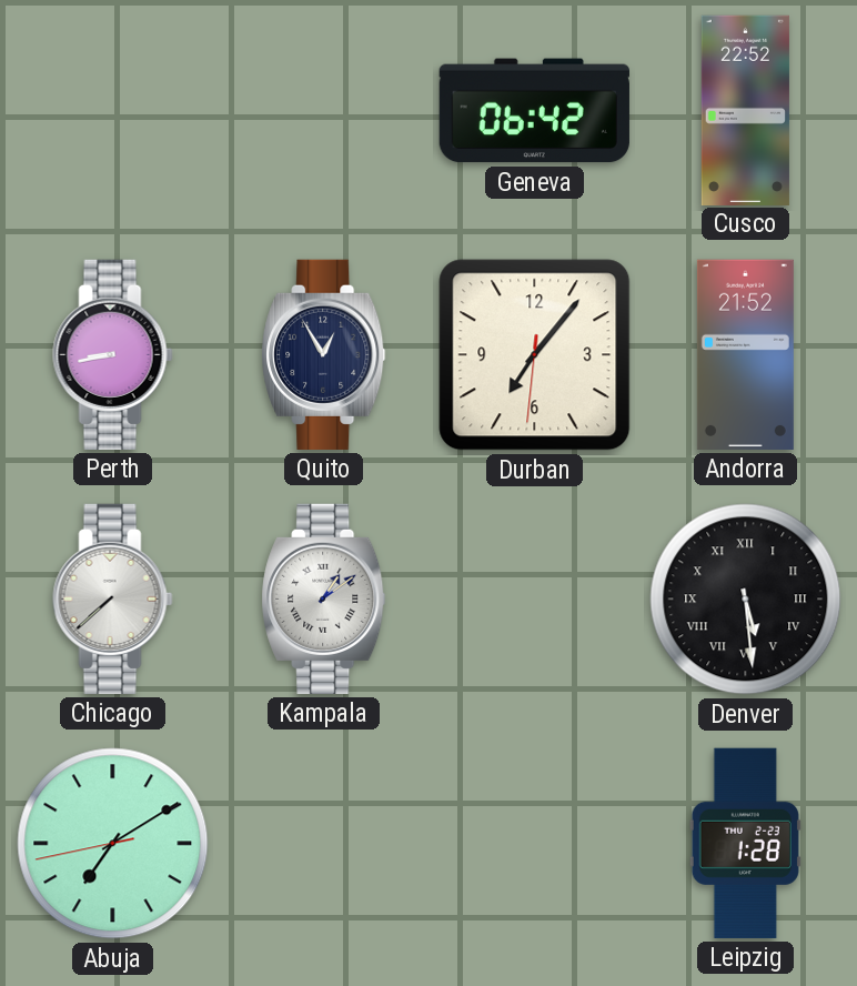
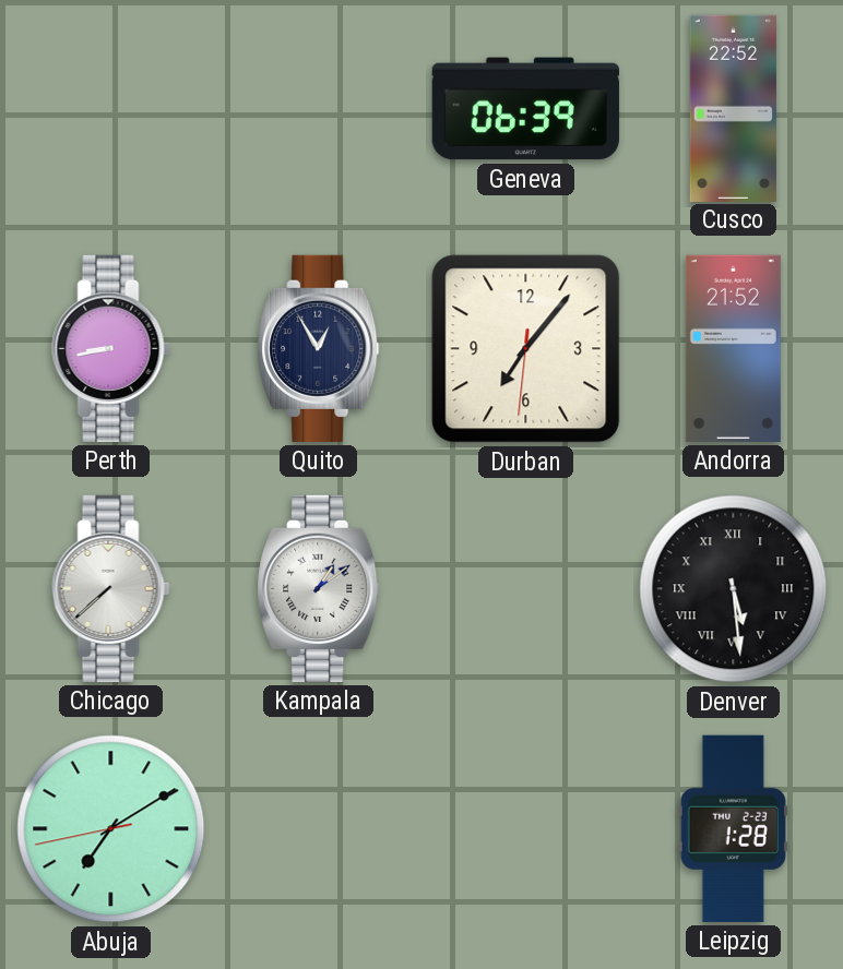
Geneva: 06:42 -> 06:39 (525, 109)
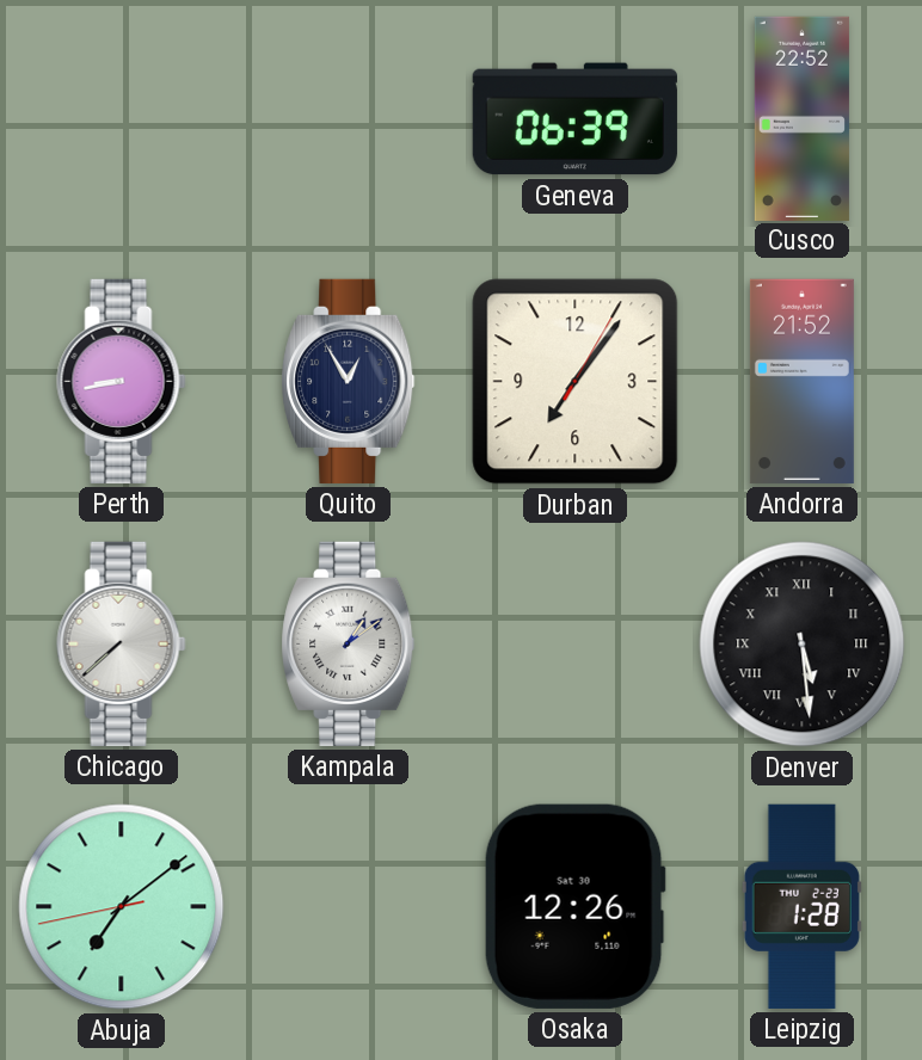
Durban: 7:06:31 -> 7:06:05 (576, 382)
Abuja: 7:09 -> 7:08 (122, 907)
Osaka: none -> 12:26 (574, 906)
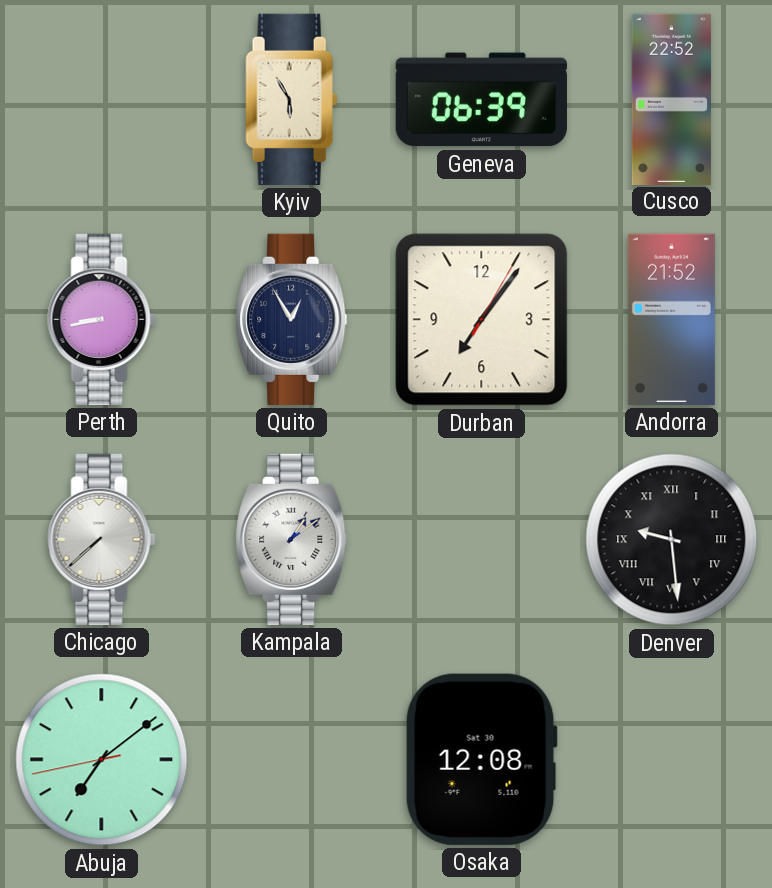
Kyiv: none -> 5:55 (292, 99)
Denver: 5:29 -> 9:29 (672, 540)
Osaka: 12:26 -> 12:08 (481, 759)
Leipzig: 1:28 -> none (801, 906)
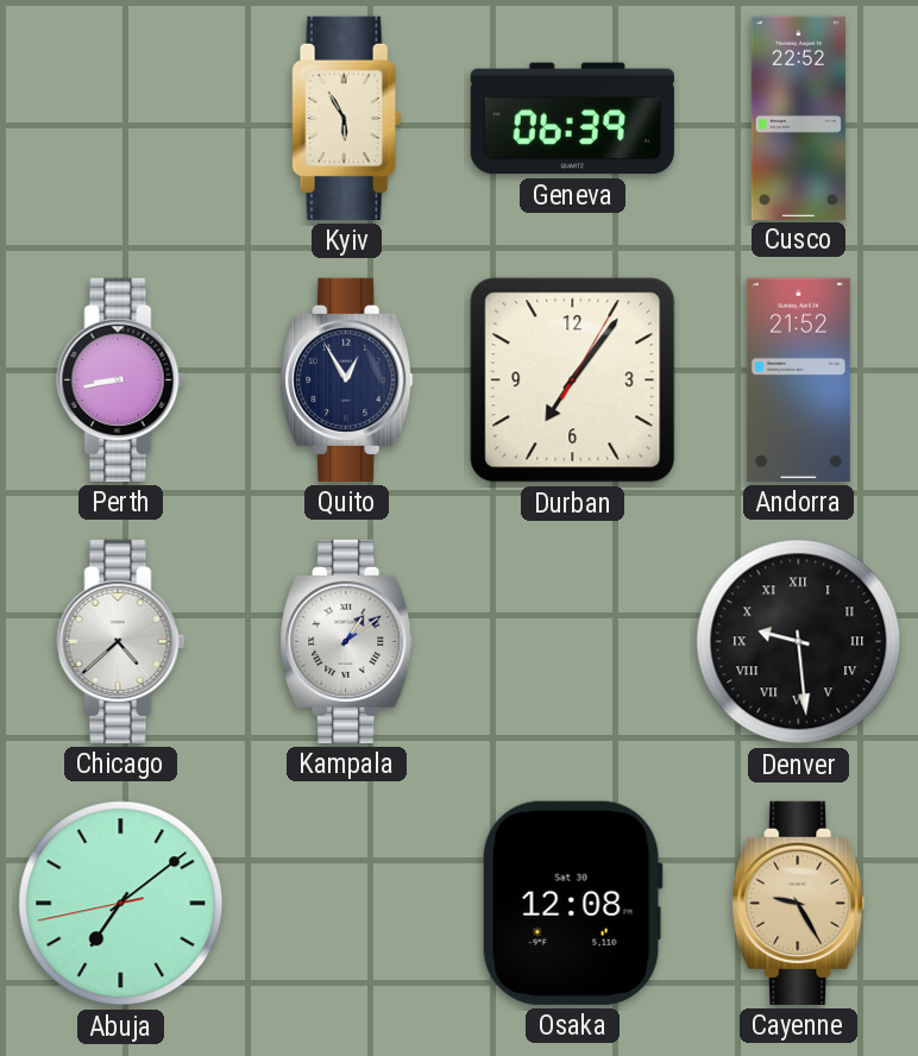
Chicago: 7:38 -> 4:38 (121, 641)
Cayenne: none -> 9:25 (799, 903)
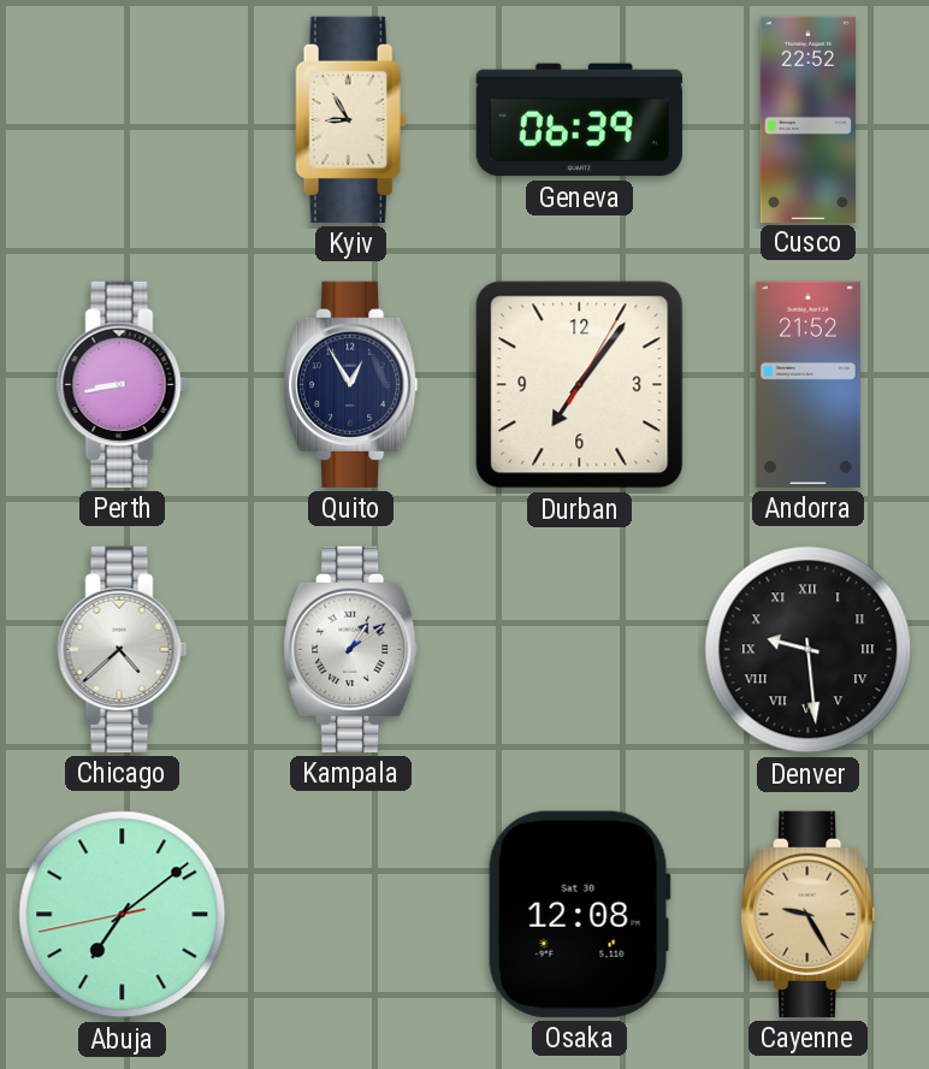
Kyiv: 5:55 -> 8:55 (351, 119)
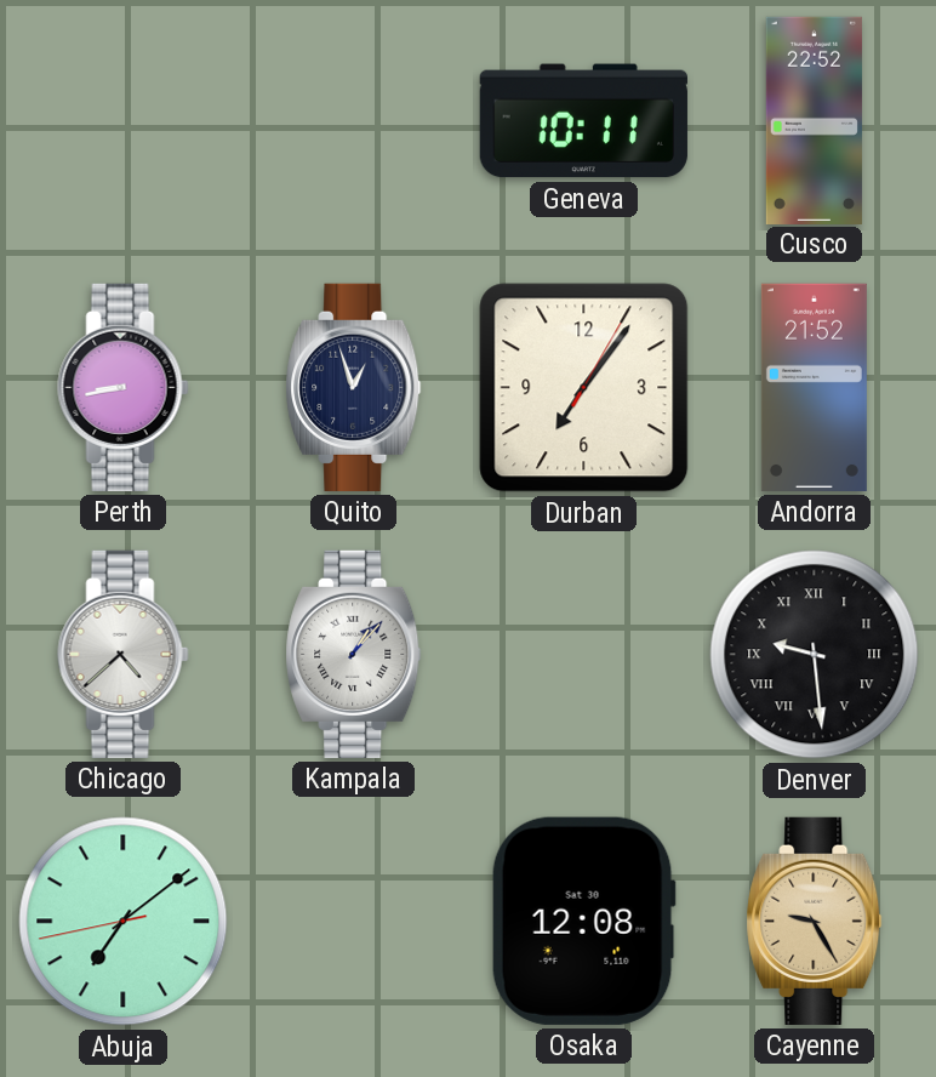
Kyiv: 8:55 -> none (351, 119)
Geneva: 06:39 -> 10:11 (583, 121)
Quito: 12:55 -> 12:57 (354, 387)
Kampala: 1:09 -> 1:07 (354, 654)
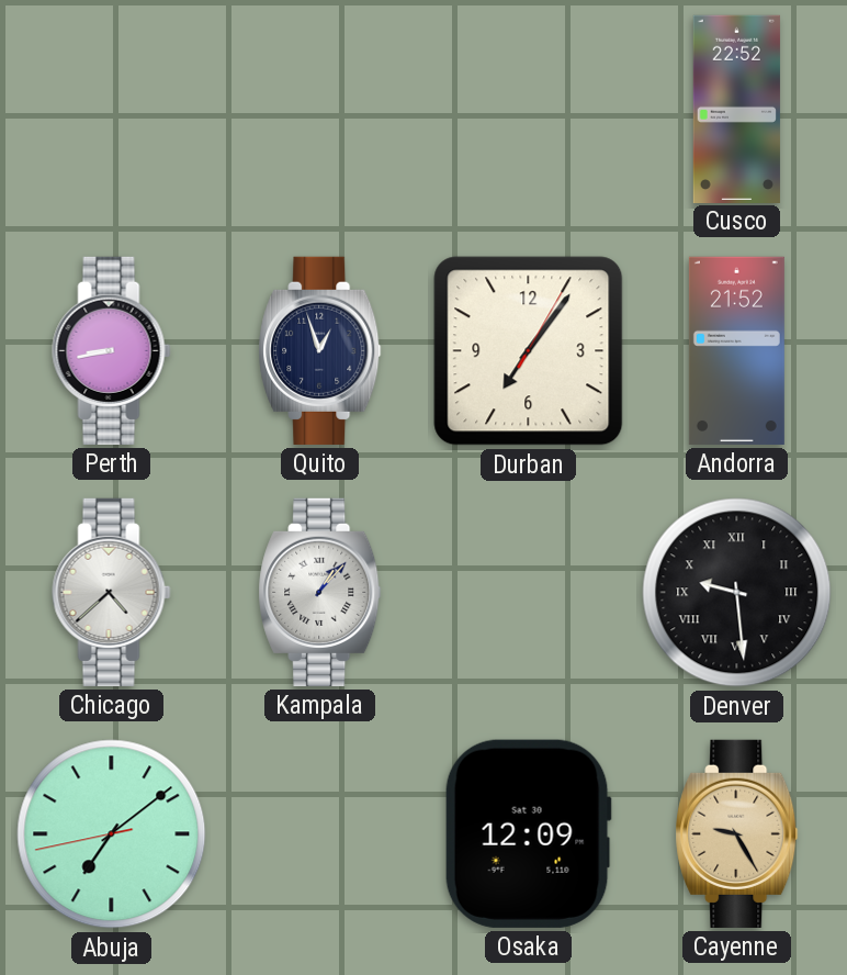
Geneva: 10:11 -> none (583, 121)
Osaka: 12:08 -> 12:09 (528, 833)
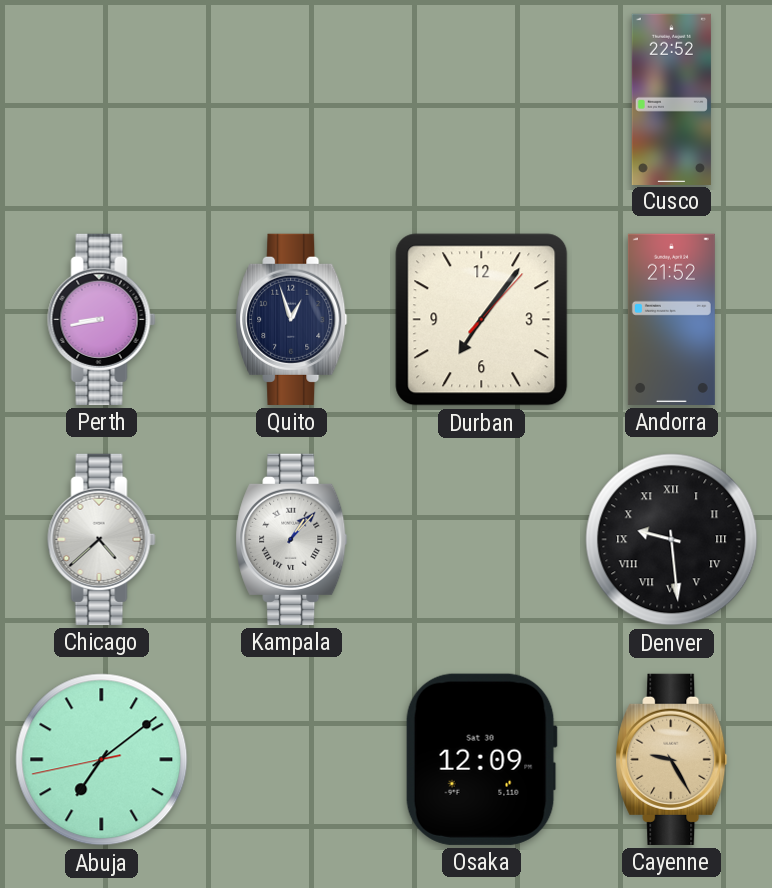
Durban: 7:06:05 -> 7:06:07 (482, 320)
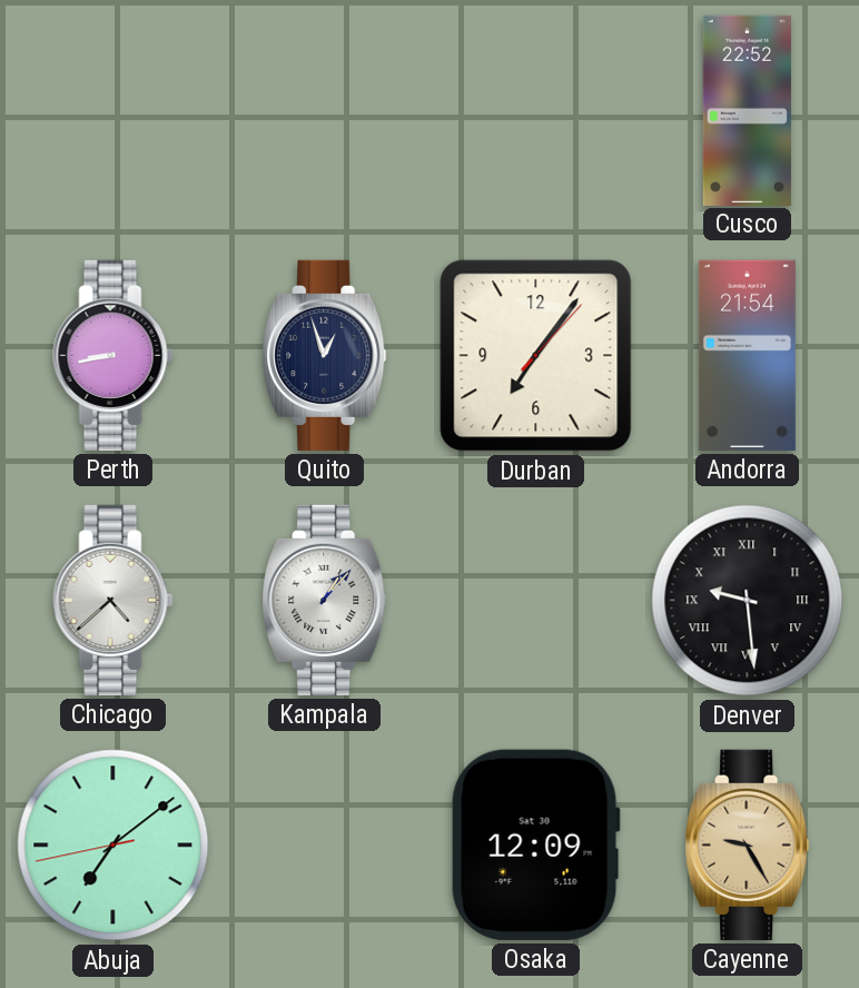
Andorra: 21:52 -> 21:54 (747, 355)
